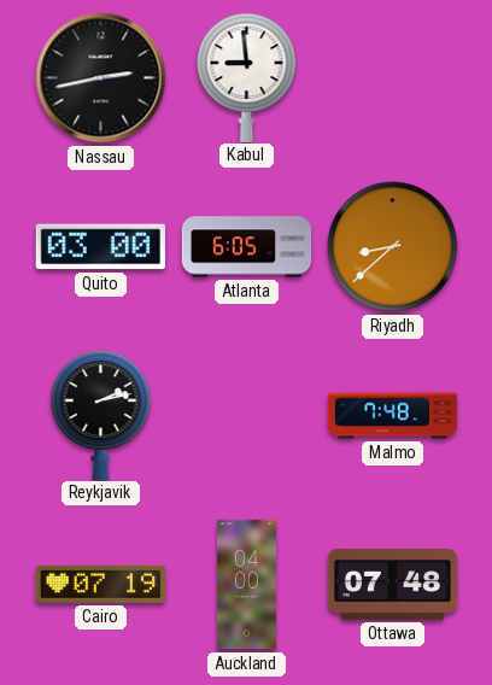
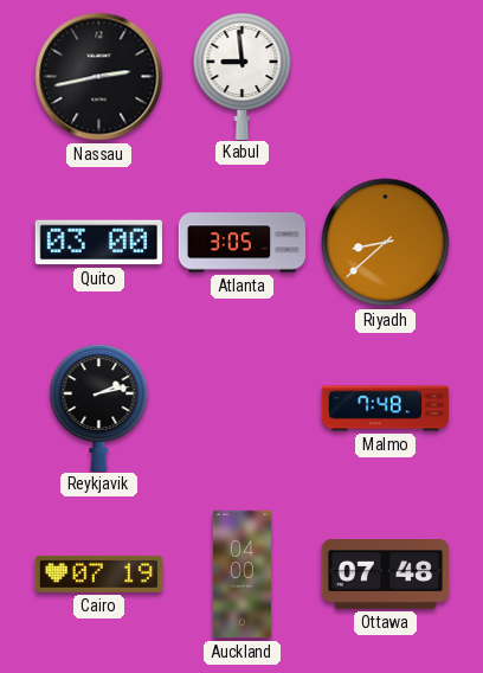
Atlanta: 6:05 -> 3:05 (243, 243)
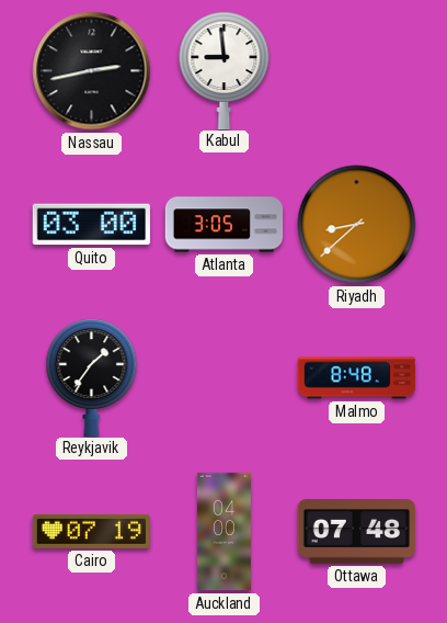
Reykjavik: 2:13 -> 1:36 (92, 377)
Malmo: 7:48 -> 8:48 (357, 378)
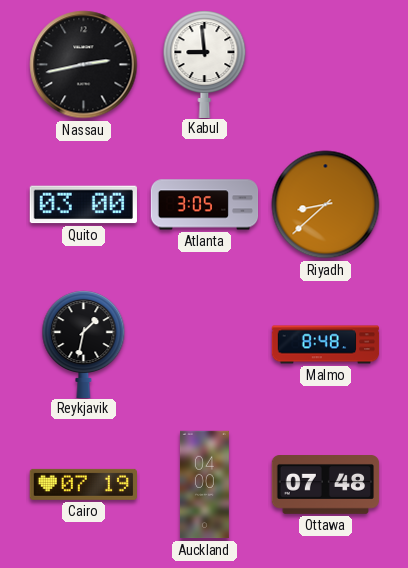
Reykjavik: 1:36 -> 1:32 (84, 344)
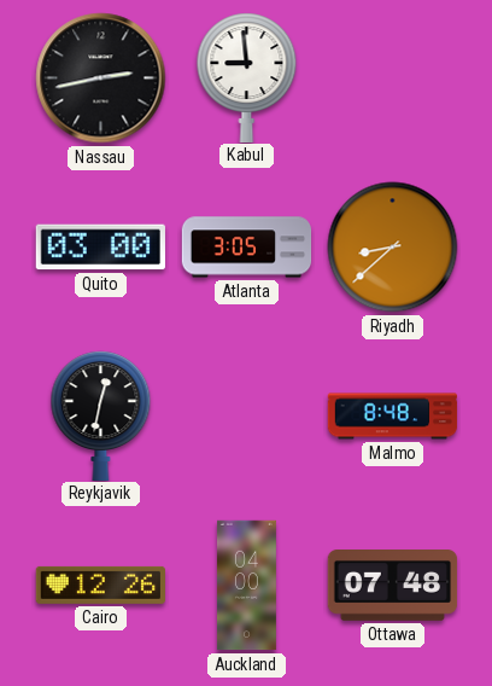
Reykjavik: 1:32 -> 12:32 (101, 415)
Cairo: 07:19 -> 12:26 (100, 585)
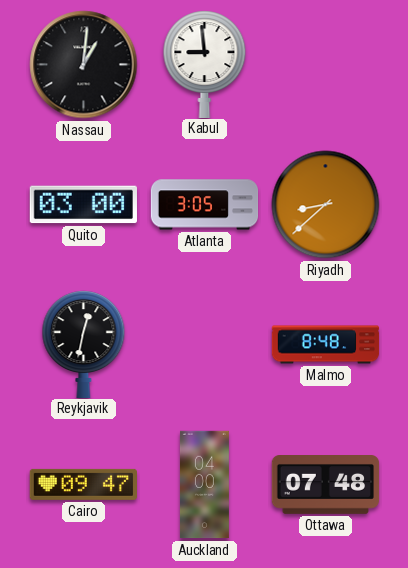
Nassau: 2:43 -> 1:01 (84, 65)
Cairo: 12:26 -> 09:47 (83, 484)
